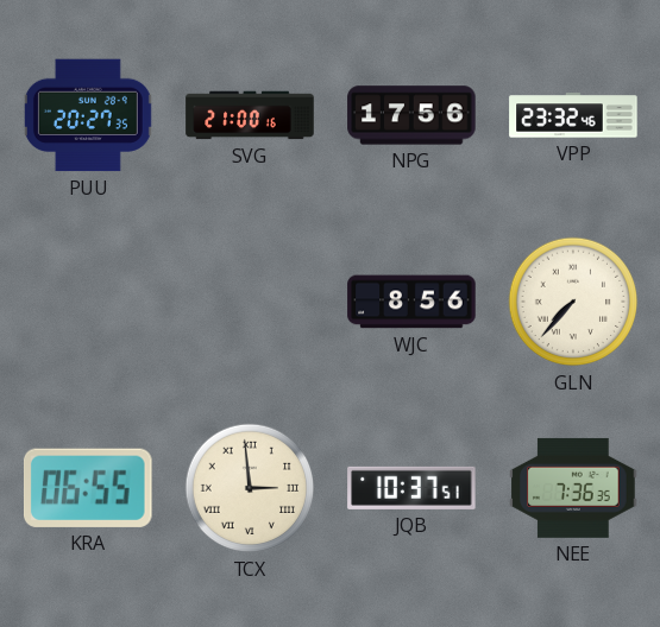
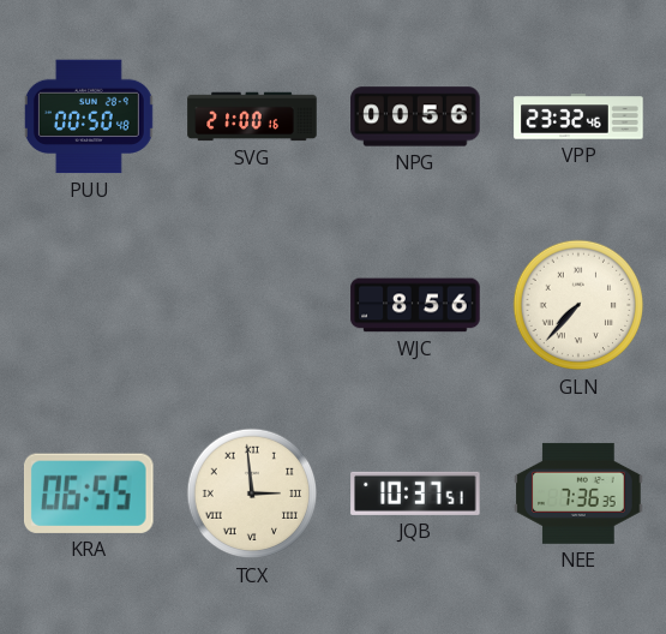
PUU: 20:27 -> 00:50 (89, 116)
NPG: 17:56 -> 00:56 (415, 116)
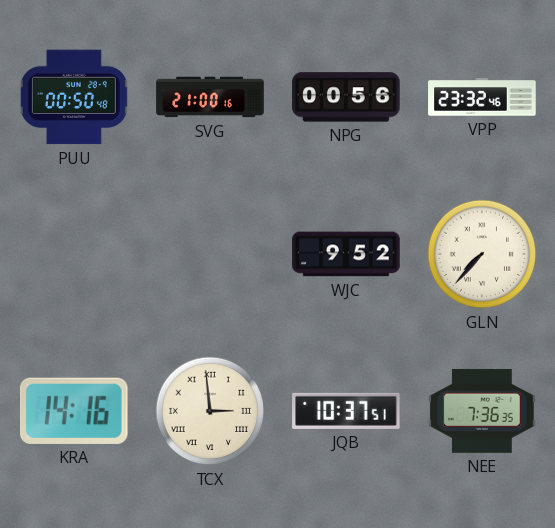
WJC: 8:56 -> 9:52 (346, 254)
KRA: 06:55 -> 14:16 (74, 411)
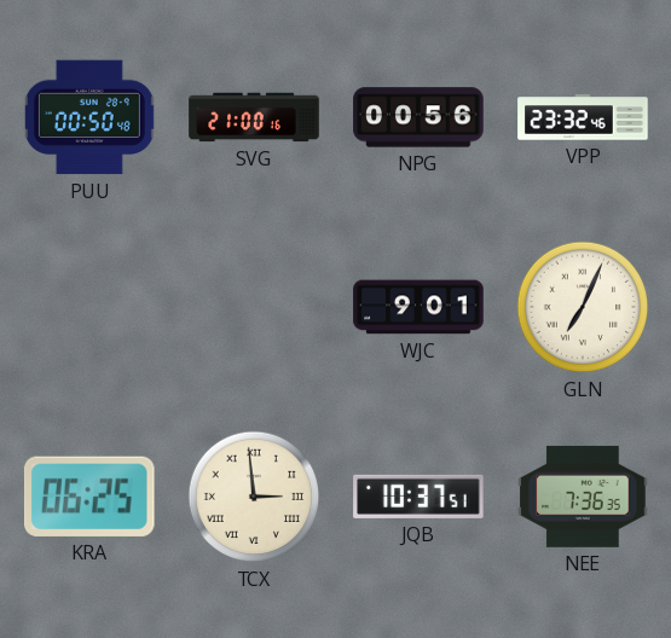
WJC: 9:52 -> 9:01 (418, 307)
GLN: 7:37 -> 7:04 (583, 307)
KRA: 14:16 -> 06:25 (89, 497)
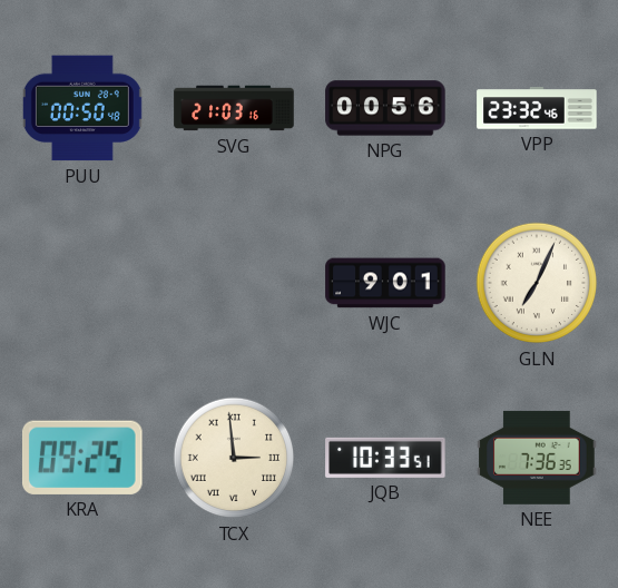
SVG: 21:00 -> 21:03 (234, 108)
KRA: 06:25 -> 09:25 (82, 458)
JQB: 10:37 -> 10:33 (385, 458)
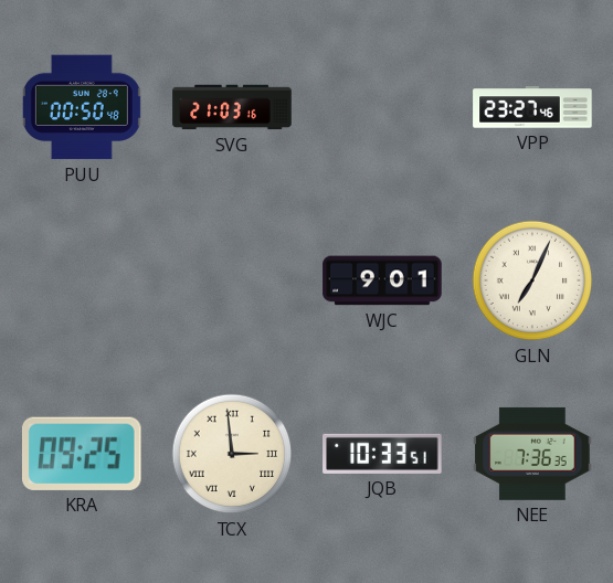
NPG: 00:56 -> none (385, 108)
VPP: 23:32 -> 23:27 (532, 107)
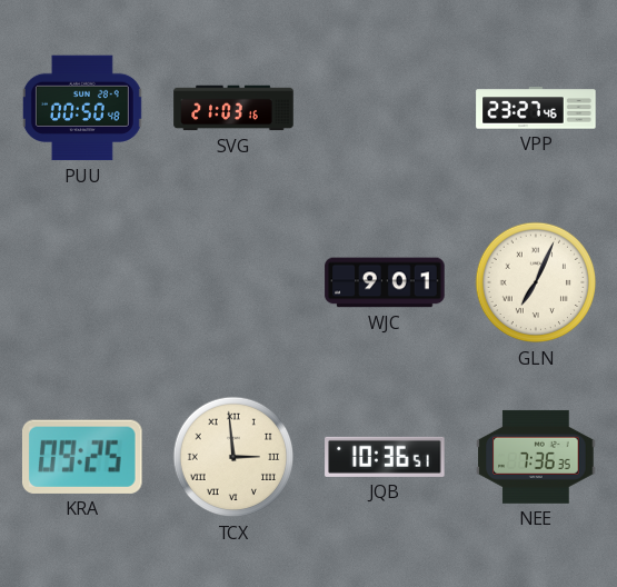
JQB: 10:33 -> 10:36 (385, 457)
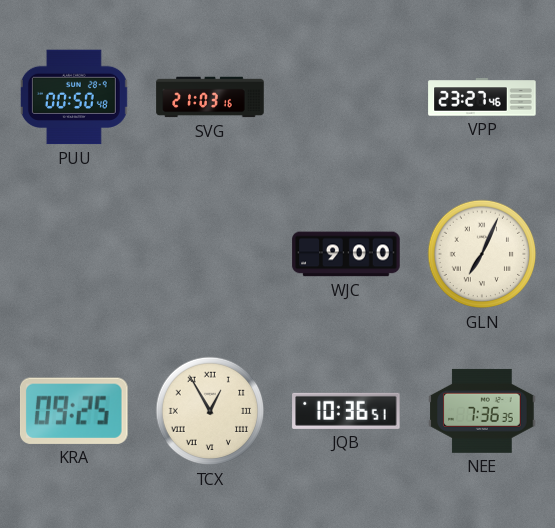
WJC: 9:01 -> 9:00 (346, 254)
TCX: 2:59 -> 12:55 (210, 411)
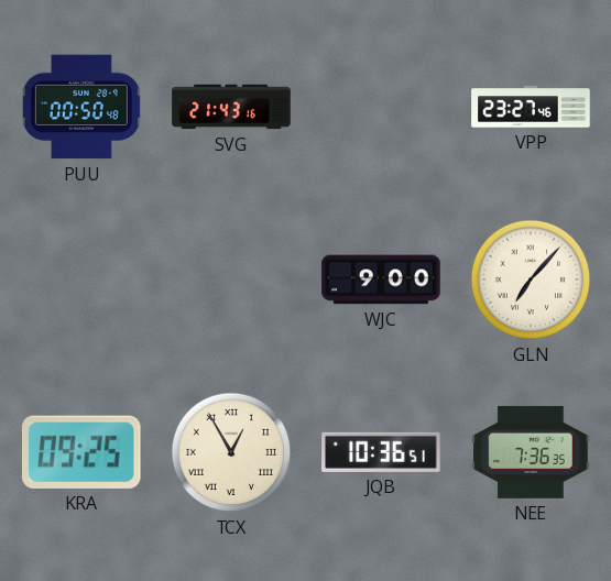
SVG: 21:03 -> 21:43 (231, 107)
GLN: 7:04 -> 7:07 (531, 279)
